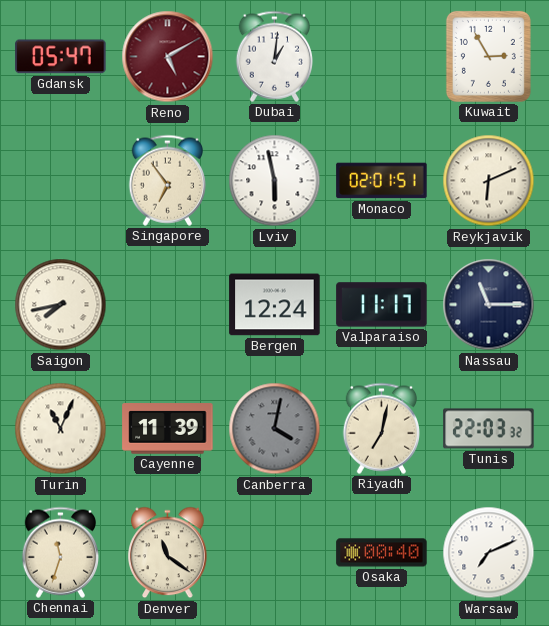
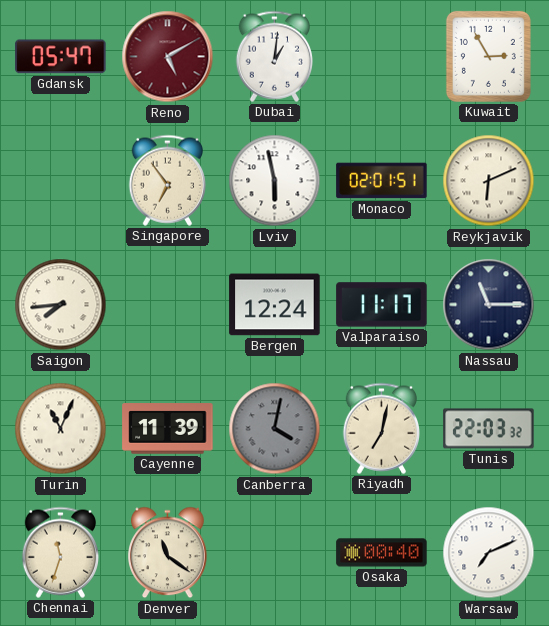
Saigon: 7:43 -> 7:44 (61, 305)
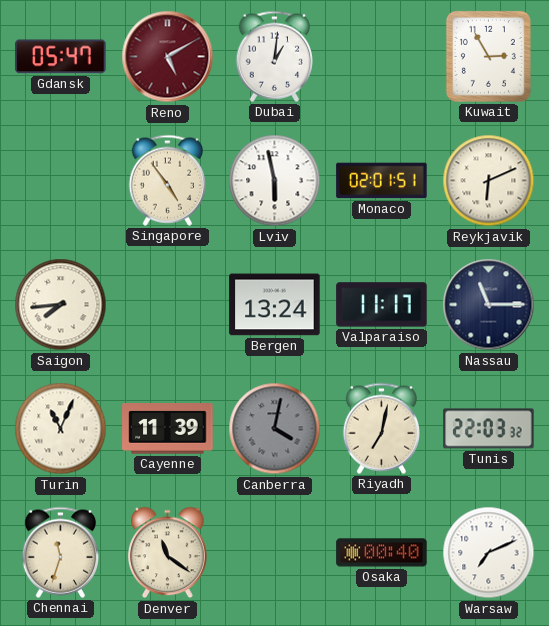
Singapore: 6:54 -> 4:54 (167, 180)
Bergen: 12:24 -> 13:24 (275, 305)
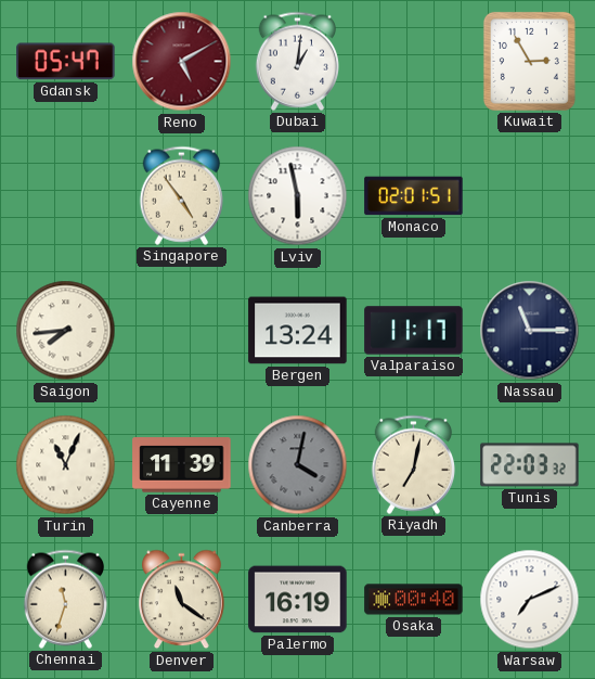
Reykjavik: 6:11 -> none (489, 181)
Palermo: none -> 16:19 (298, 600)
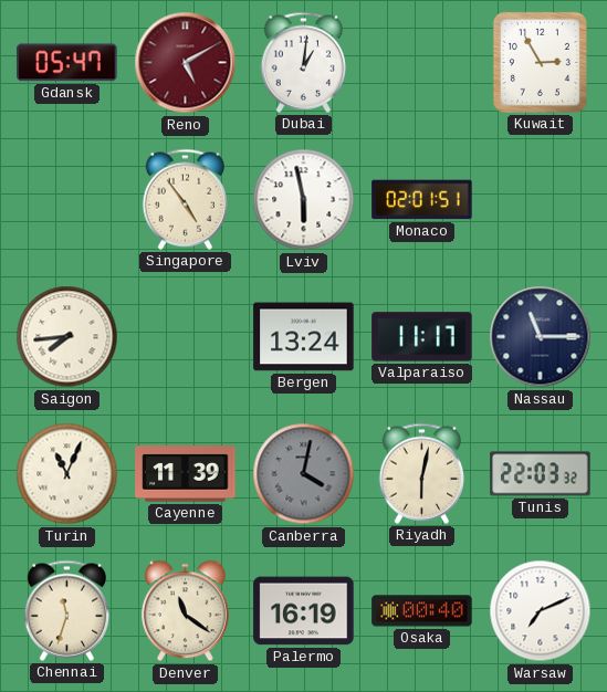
Riyadh: 7:02 -> 6:02 (421, 473)
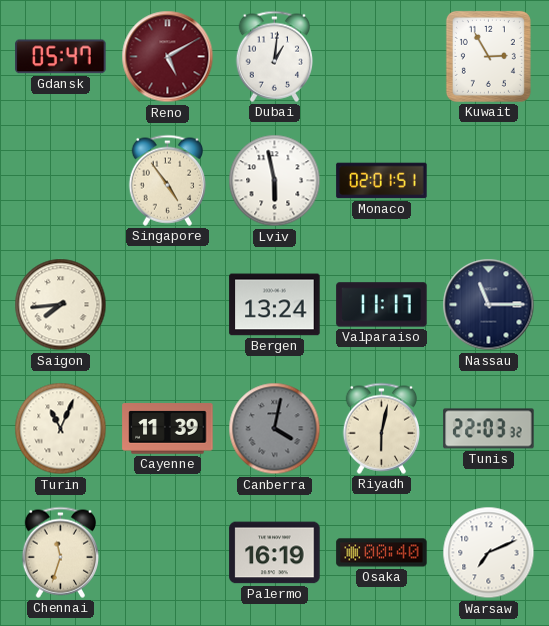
Denver: 11:21 -> none (186, 611)
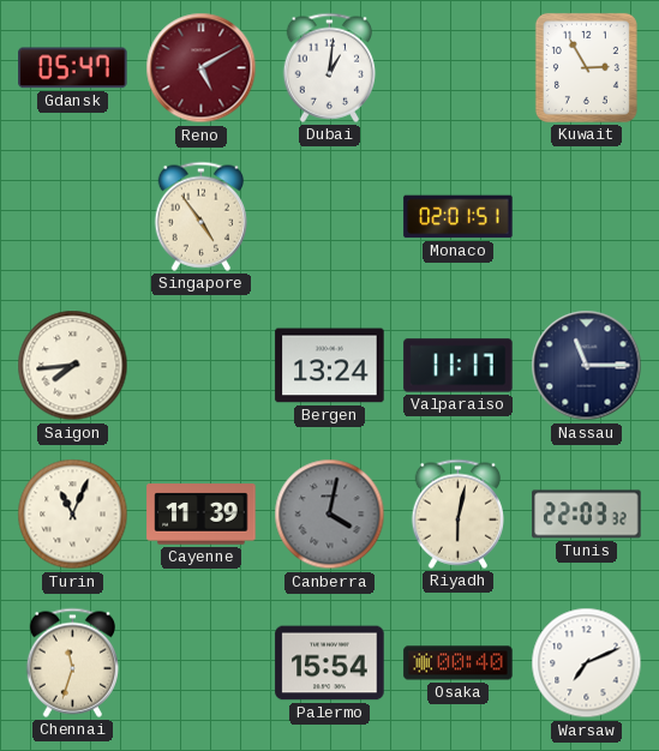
Lviv: 5:58 -> none (275, 181)
Palermo: 16:19 -> 15:54 (330, 663)
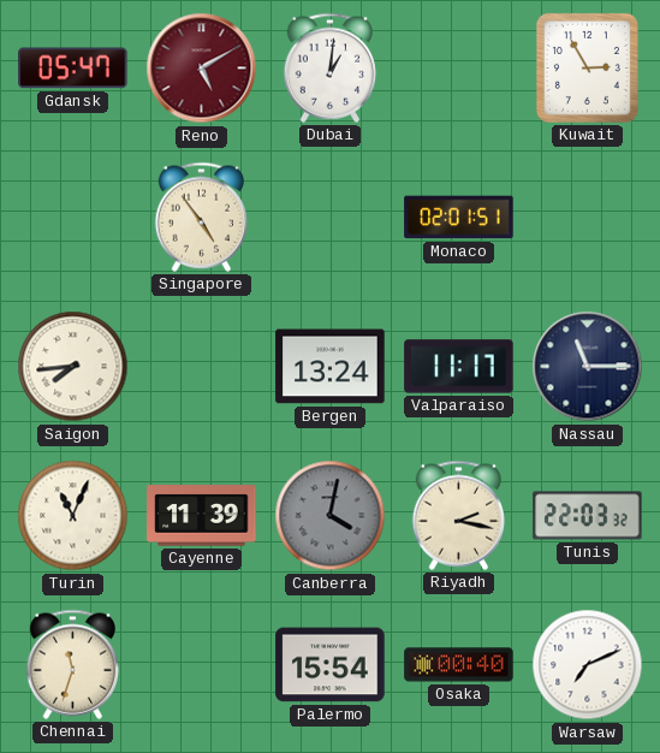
Riyadh: 6:02 -> 2:17 (458, 515)
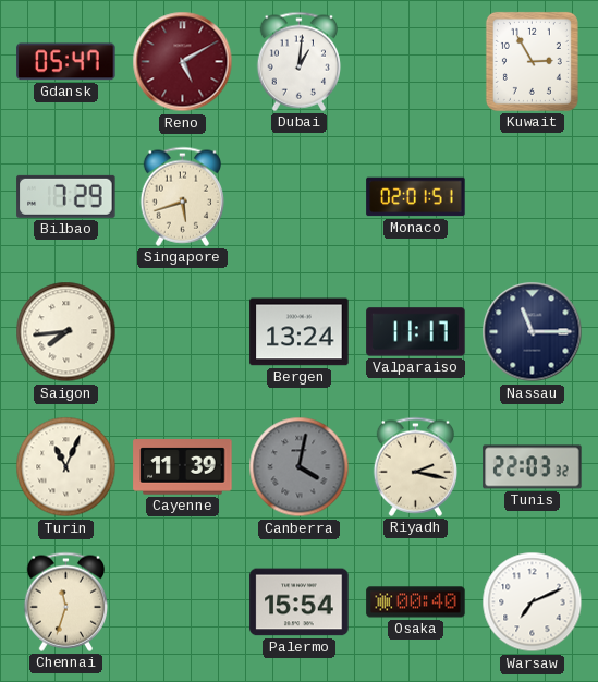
Bilbao: none -> 7:29 (66, 196)
Singapore: 4:54 -> 5:42 (182, 196)
